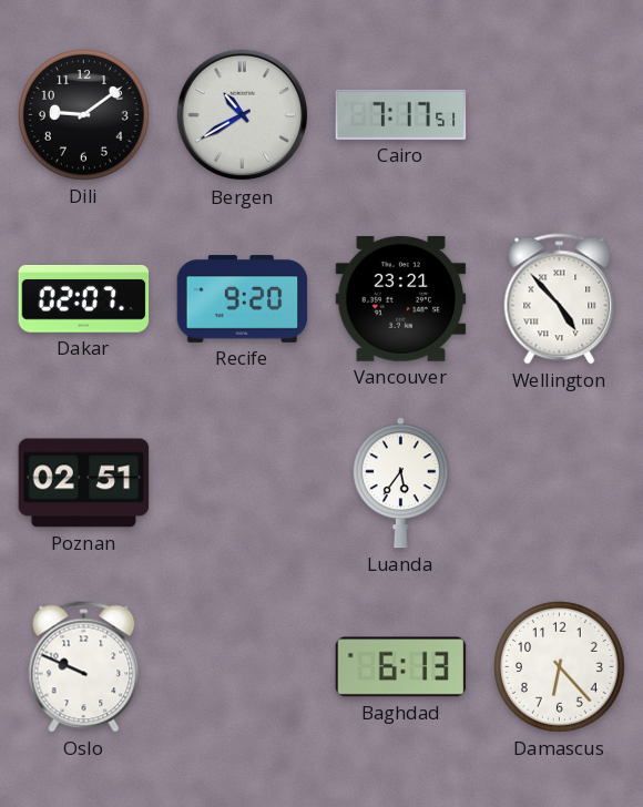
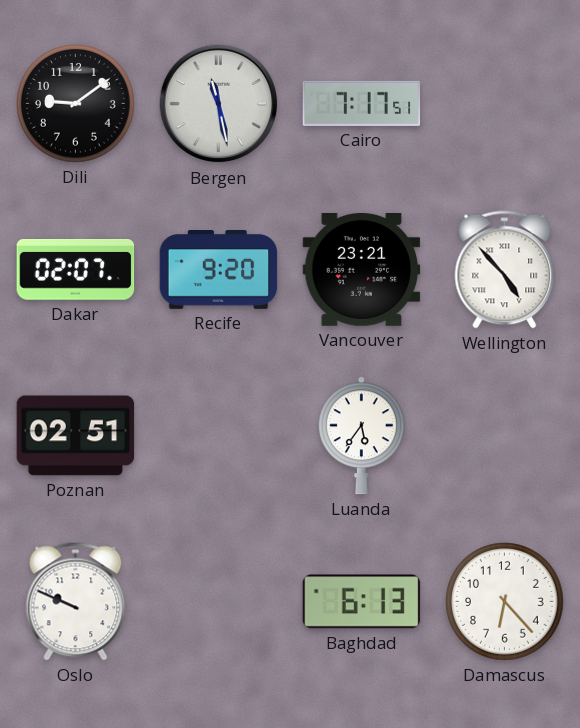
Bergen: 10:40 -> 11:28 (219, 104)
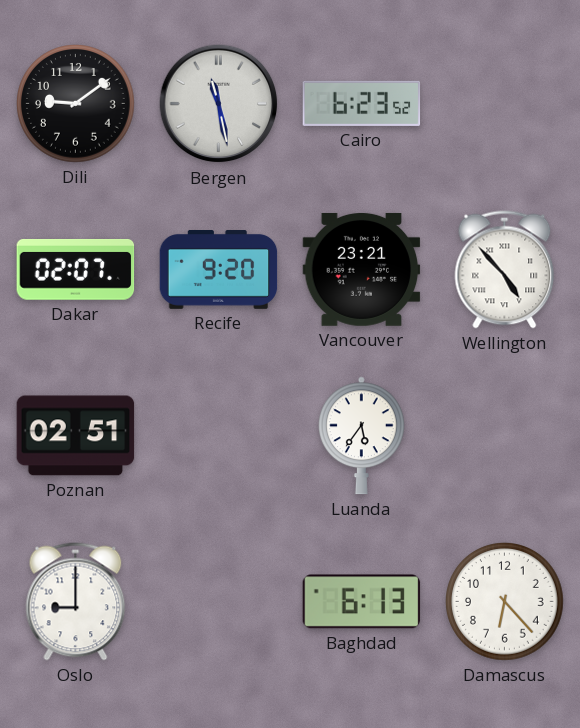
Cairo: 7:17 -> 6:23 (362, 103)
Oslo: 9:49 -> 9:00 (76, 602)
